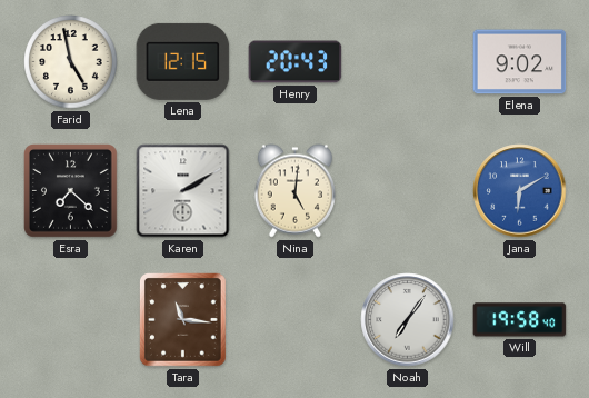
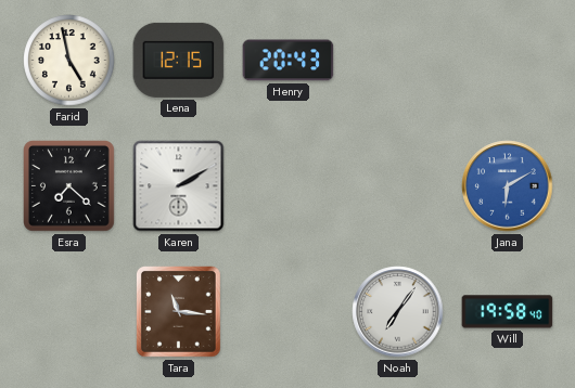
Elena: 9:02 -> none (520, 62)
Nina: 5:01 -> none (294, 191)
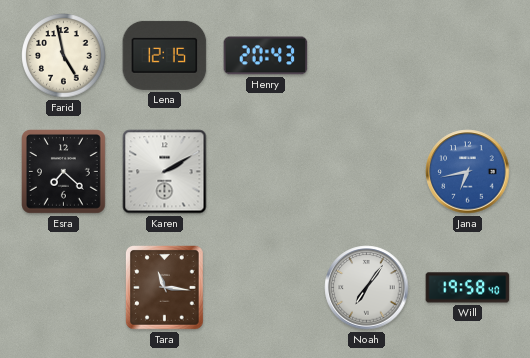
Jana: 6:10 -> 6:43 (468, 172)
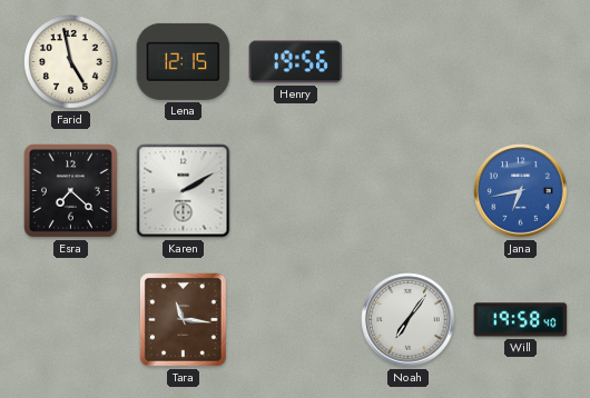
Henry: 20:43 -> 19:56 (296, 62)
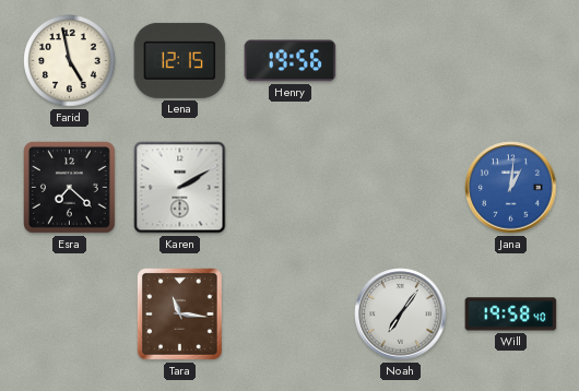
Jana: 6:43 -> 1:01 (511, 188)
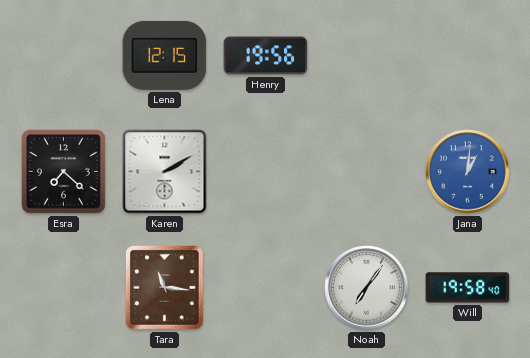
Farid: 4:58 -> none (70, 61)
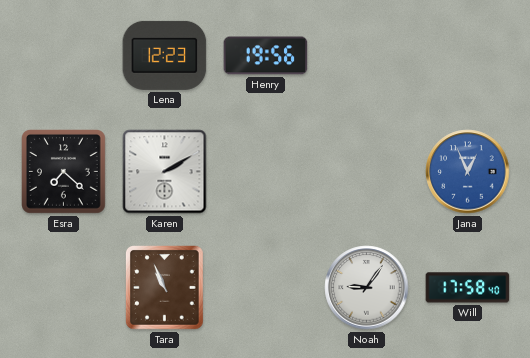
Lena: 12:15 -> 12:23 (165, 55)
Jana: 1:01 -> 12:56 (468, 172)
Tara: 11:16 -> 10:56 (165, 288)
Noah: 7:06 -> 9:06 (367, 288)
Will: 19:58 -> 17:58 (468, 288)
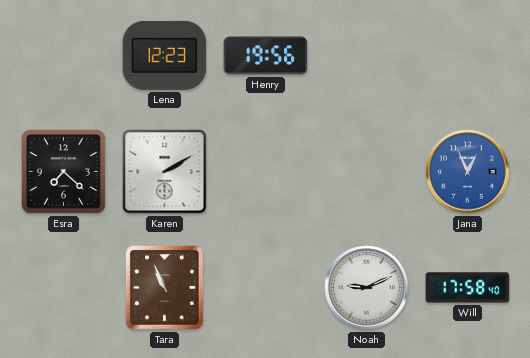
Noah: 9:06 -> 9:11 (367, 288)
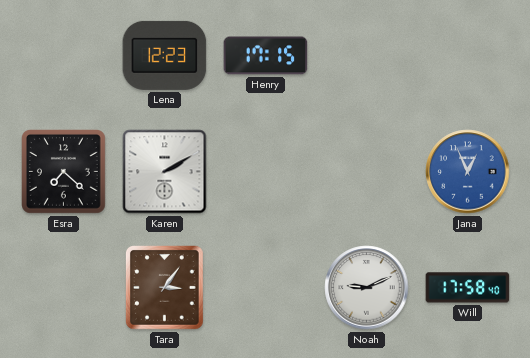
Henry: 19:56 -> 17:15 (266, 56)
Tara: 10:56 -> 3:06 (165, 288)
